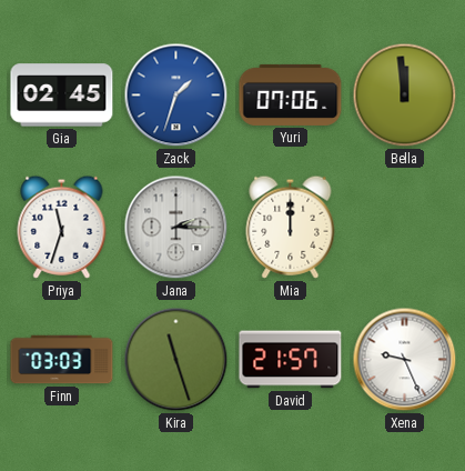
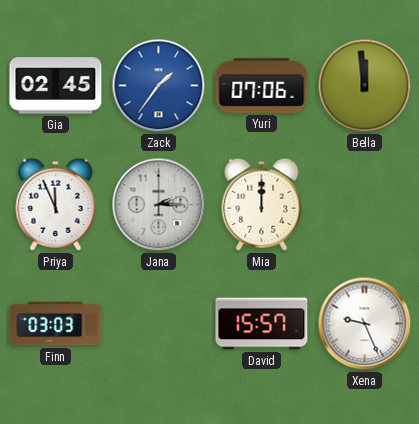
Zack: 1:33 -> 1:36 (159, 86)
Priya: 11:33 -> 11:56 (56, 204)
Kira: 11:27 -> none (176, 360)
David: 21:57 -> 15:57 (262, 324)
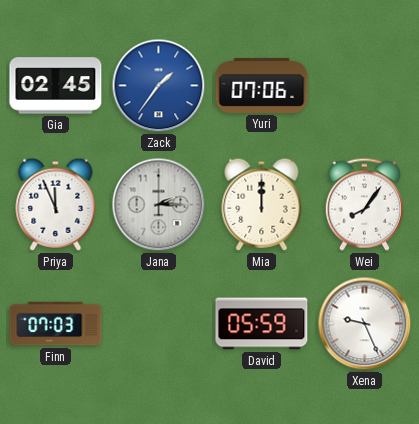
Bella: 11:59 -> none (365, 86)
Wei: none -> 8:06 (364, 204)
Finn: 03:03 -> 07:03 (56, 324)
David: 15:57 -> 05:59 (262, 324)
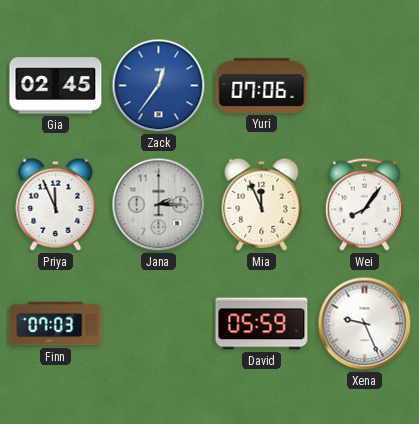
Zack: 1:36 -> 12:36 (159, 86)
Mia: 12:00 -> 11:56 (262, 204)
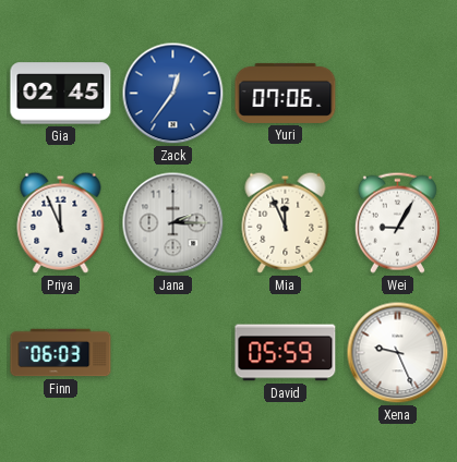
Wei: 8:06 -> 9:05 (397, 222)
Finn: 07:03 -> 06:03 (61, 353)
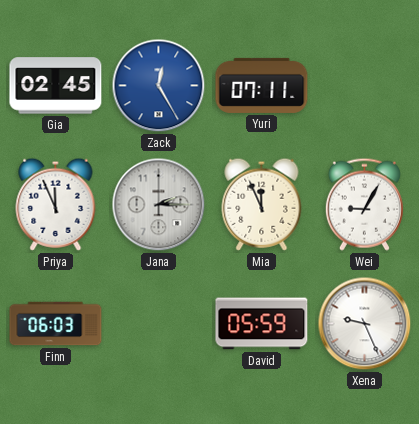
Zack: 12:36 -> 12:25 (159, 86)
Yuri: 07:06 -> 07:11 (262, 85)
